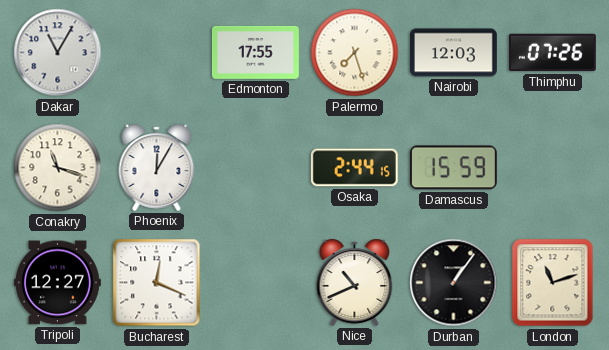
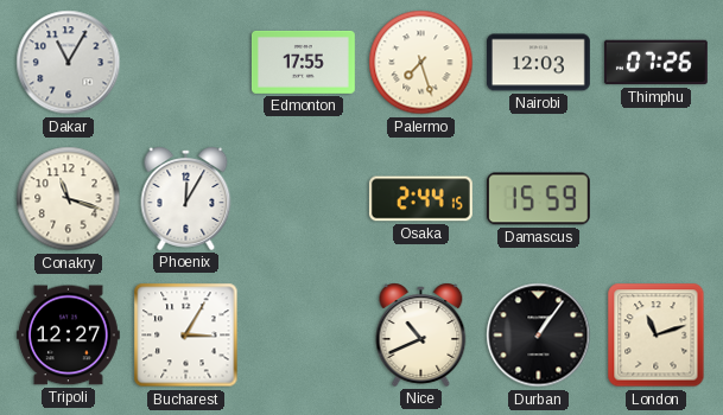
Bucharest: 12:19 -> 3:05 (186, 336)
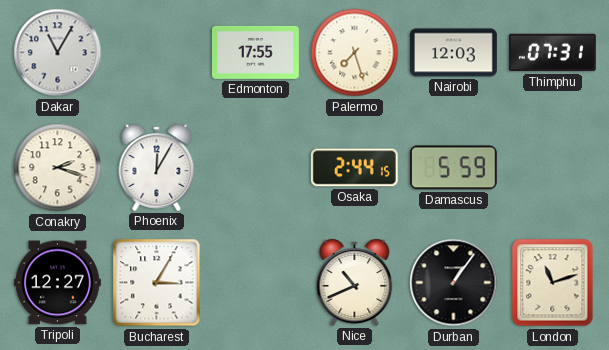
Thimphu: 07:26 -> 07:31 (552, 53)
Conakry: 11:18 -> 2:18 (58, 168)
Damascus: 15:59 -> 5:59 (453, 168)
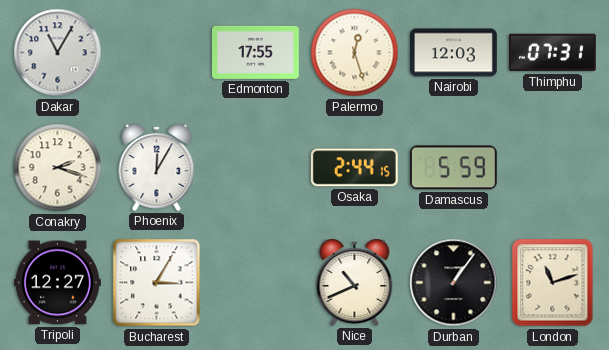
Palermo: 7:27 -> 12:27 (355, 53)
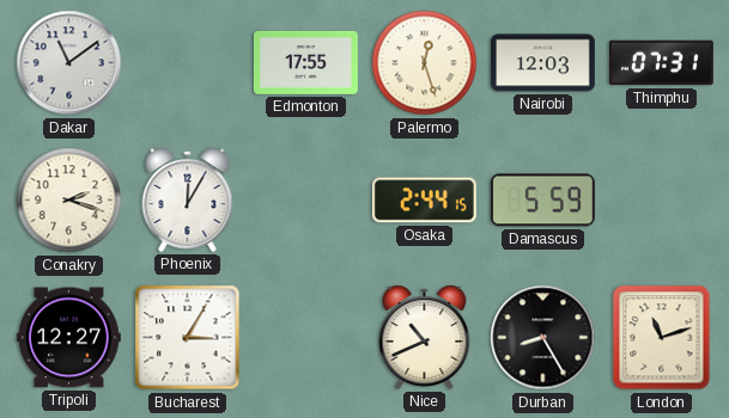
Dakar: 11:05 -> 11:09 (69, 63)
Durban: 1:06 -> 8:25 (543, 338)
